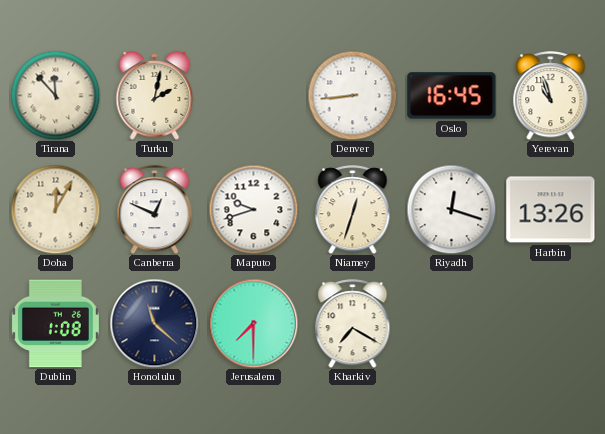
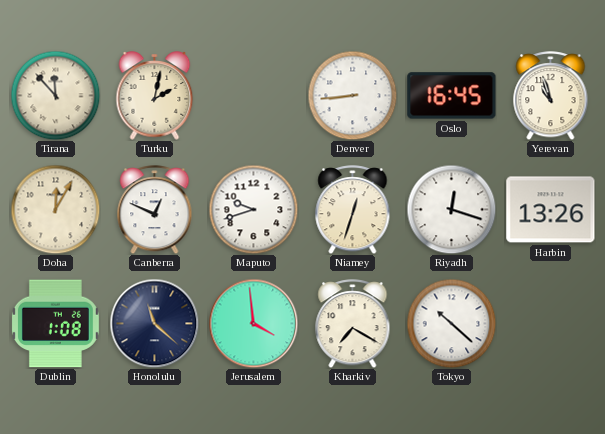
Jerusalem: 7:30 -> 3:59 (253, 323)
Tokyo: none -> 10:22 (451, 323)
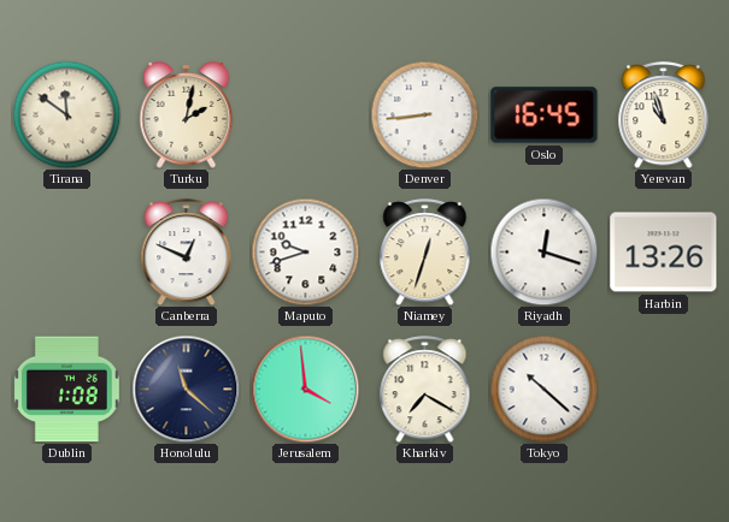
Tirana: 11:53 -> 11:51 (66, 114)
Doha: 12:05 -> none (55, 209)
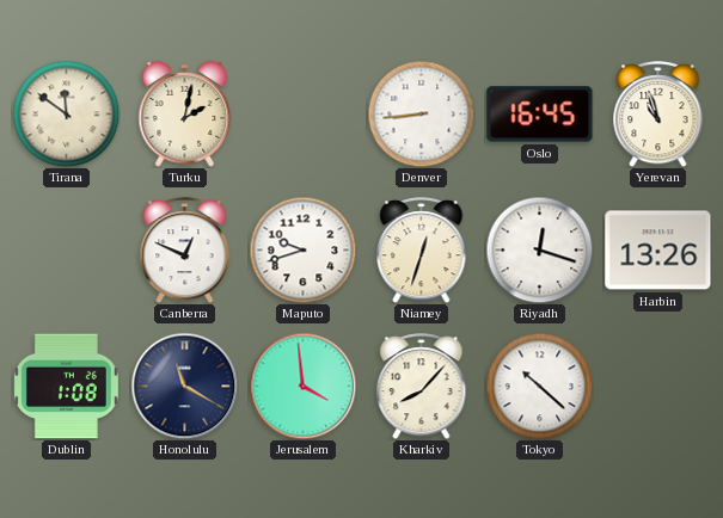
Honolulu: 11:22 -> 11:20 (184, 386)
Kharkiv: 7:20 -> 8:07 (422, 387)
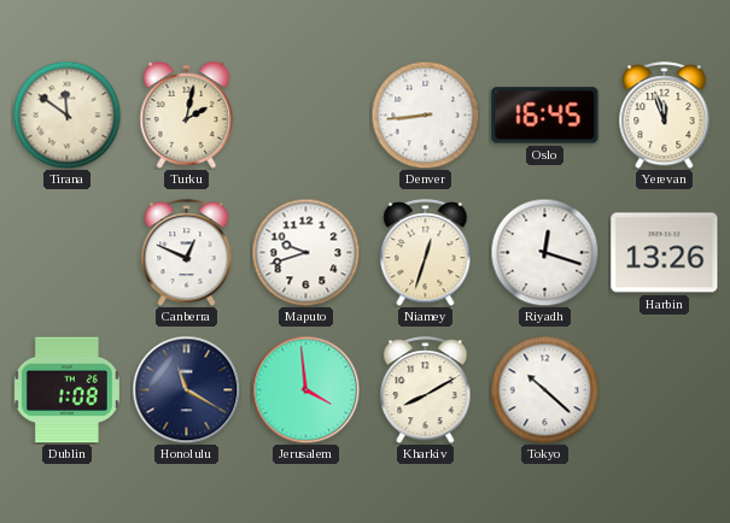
Yerevan: 10:57 -> 11:57 (665, 116)
Kharkiv: 8:07 -> 8:10 (426, 390)
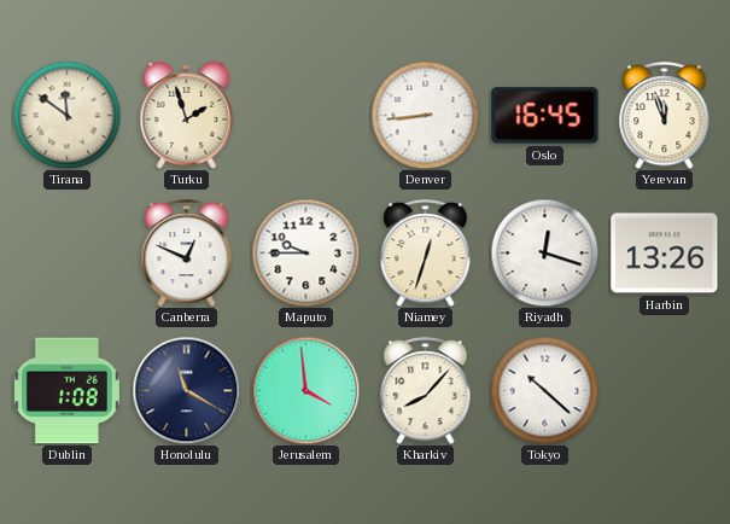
Turku: 2:02 -> 1:57 (187, 116)
Maputo: 9:42 -> 9:45 (305, 252)
Kharkiv: 8:10 -> 8:07 (426, 391)
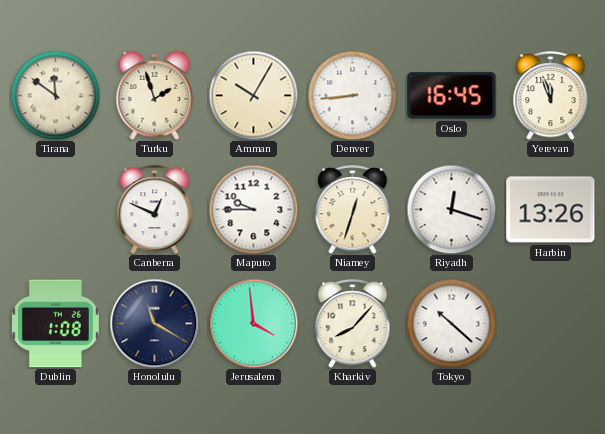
Amman: none -> 10:05 (253, 95)
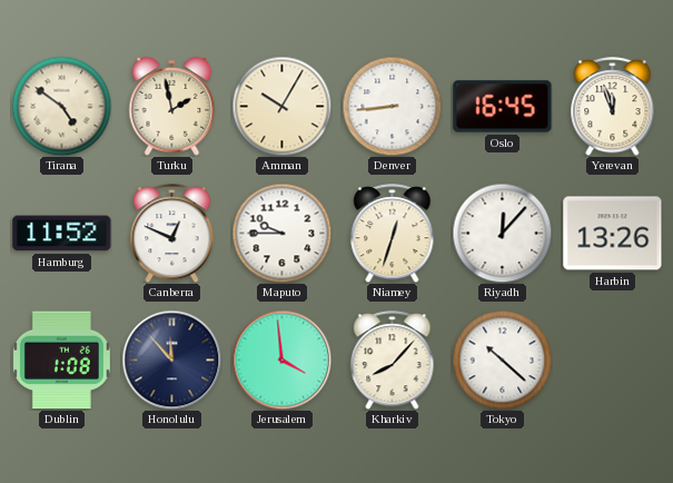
Tirana: 11:51 -> 4:51 (61, 106)
Turku: 1:57 -> 1:58 (172, 107)
Hamburg: none -> 11:52 (62, 234)
Riyadh: 12:18 -> 12:07 (502, 233)
Honolulu: 11:20 -> 11:53 (171, 359)
